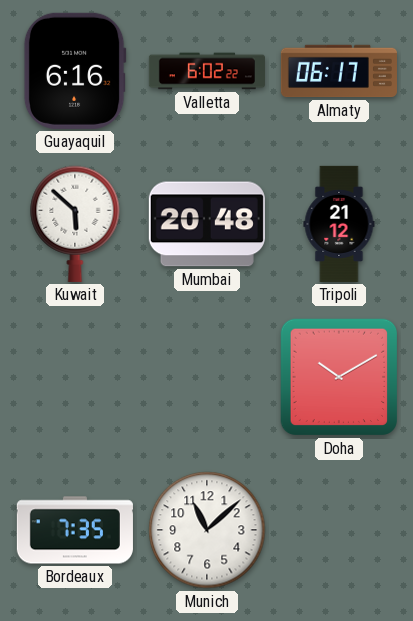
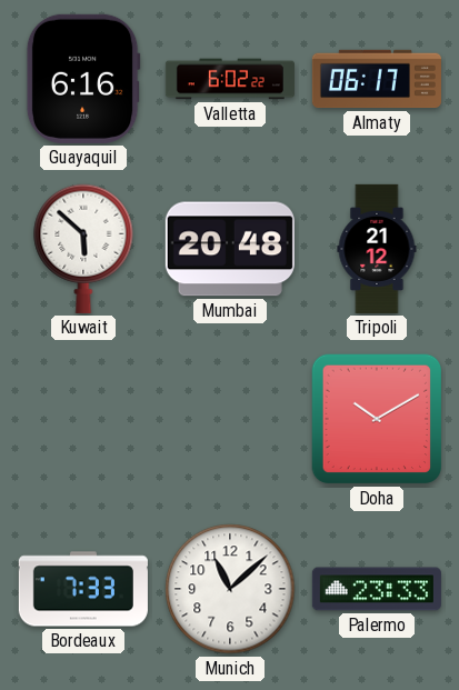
Bordeaux: 7:35 -> 7:33 (83, 589)
Palermo: none -> 23:33 (377, 589)
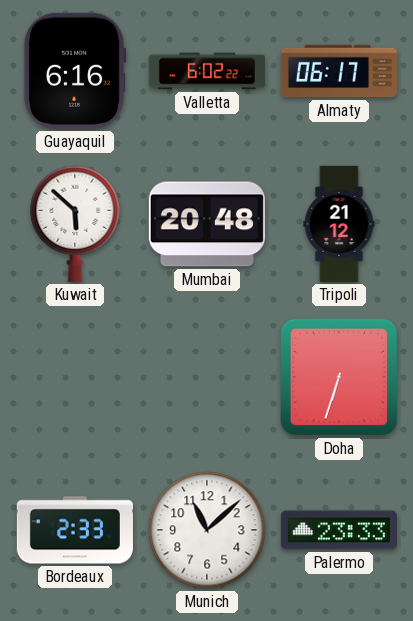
Doha: 10:10 -> 6:33 (339, 377)
Bordeaux: 7:33 -> 2:33 (75, 530)
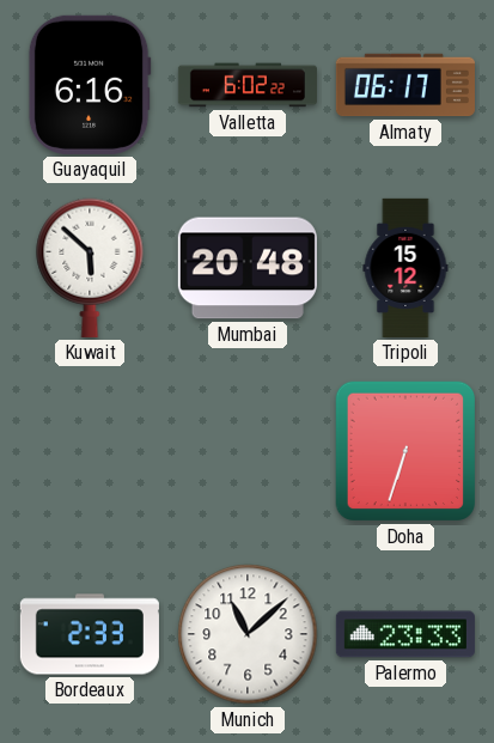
Tripoli: 21:12 -> 15:12 (405, 268)
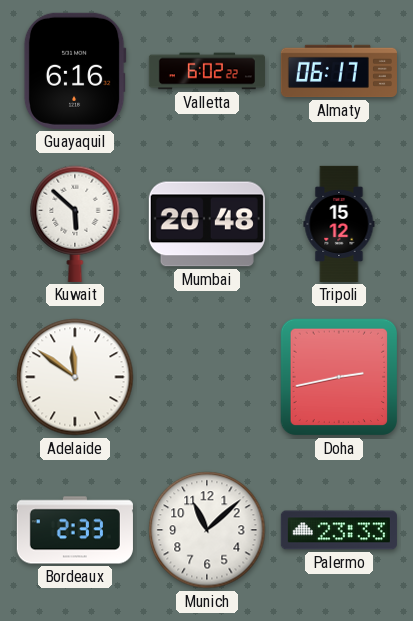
Adelaide: none -> 11:51 (75, 377)
Doha: 6:33 -> 2:43 (339, 377)
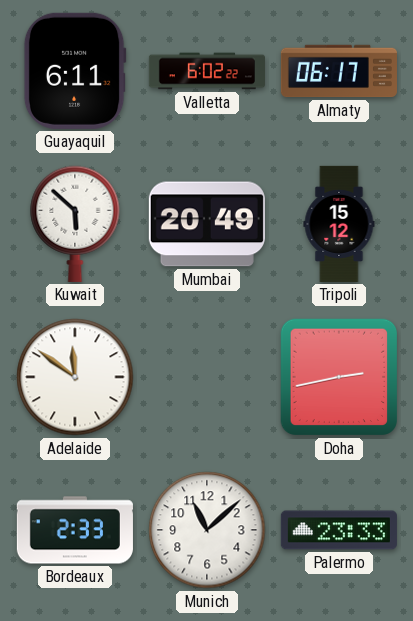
Guayaquil: 6:16 -> 6:11 (75, 71)
Mumbai: 20:48 -> 20:49 (207, 224)
